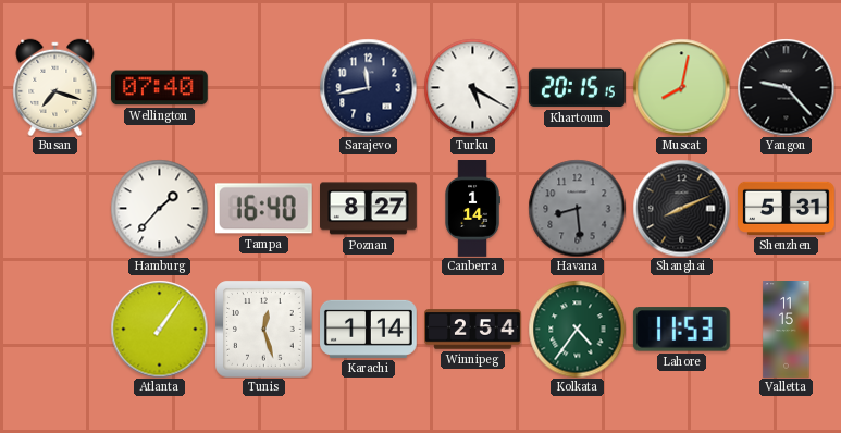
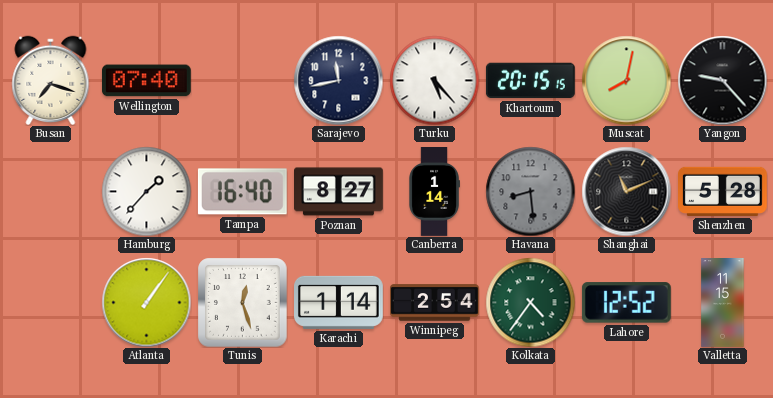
Turku: 5:20 -> 5:23 (434, 80)
Shanghai: 8:11 -> 11:11 (626, 191)
Shenzhen: 5:31 -> 5:28 (723, 191)
Lahore: 11:53 -> 12:52 (626, 303)
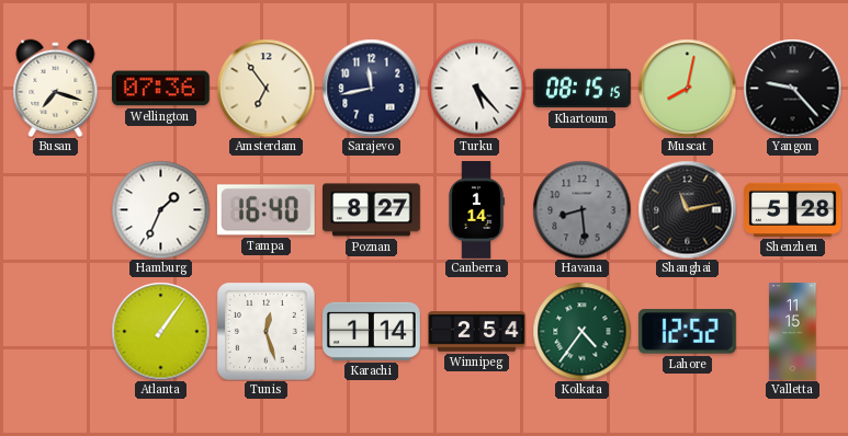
Wellington: 07:40 -> 07:36 (160, 89)
Amsterdam: none -> 6:54 (265, 88)
Khartoum: 20:15 -> 08:15 (581, 89)
Hamburg: 1:37 -> 1:34 (160, 209)
Shanghai: 11:11 -> 11:13 (687, 209)
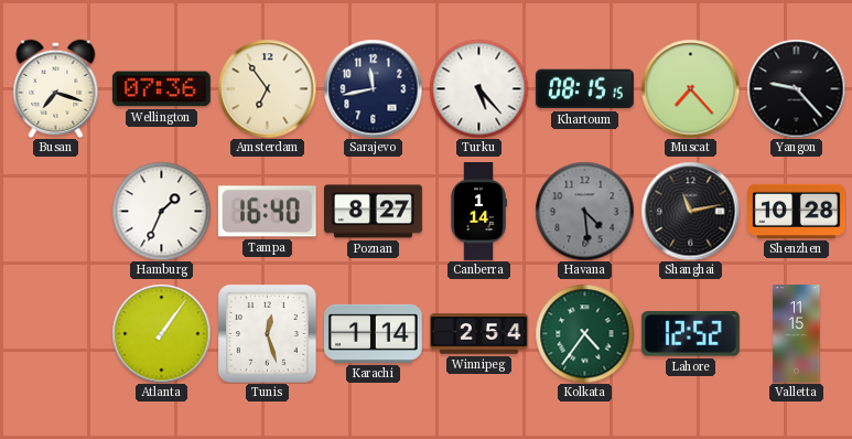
Muscat: 8:02 -> 7:23 (690, 88)
Havana: 8:29 -> 4:29 (584, 211)
Shenzhen: 5:28 -> 10:28 (797, 211)
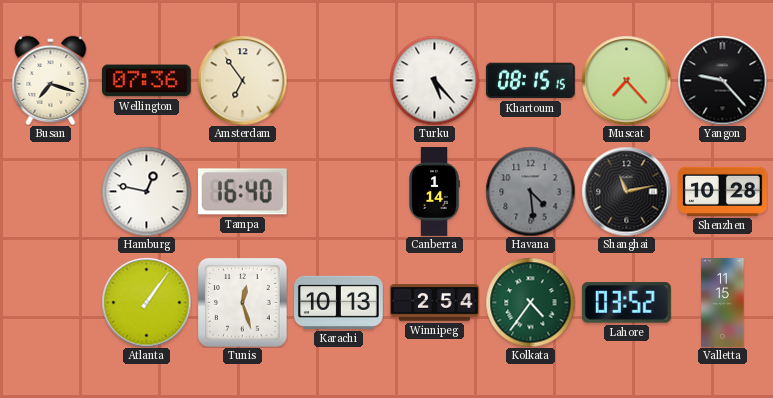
Sarajevo: 11:43 -> none (373, 88)
Hamburg: 1:34 -> 12:47 (146, 191)
Poznan: 8:27 -> none (374, 212)
Karachi: 1:14 -> 10:13 (339, 302)
Lahore: 12:52 -> 03:52 (626, 303)
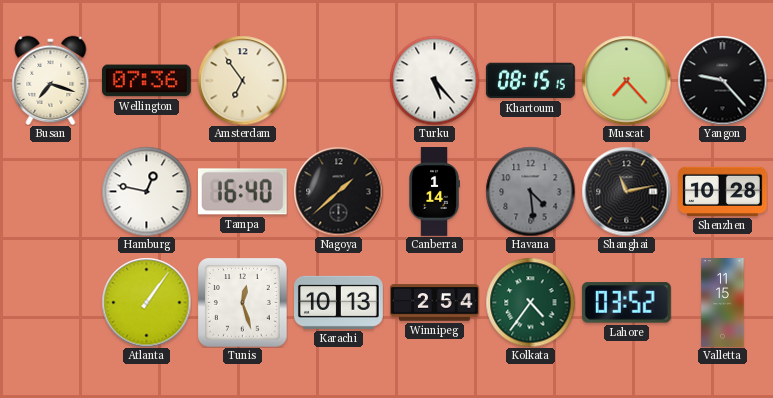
Nagoya: none -> 1:38 (338, 191)
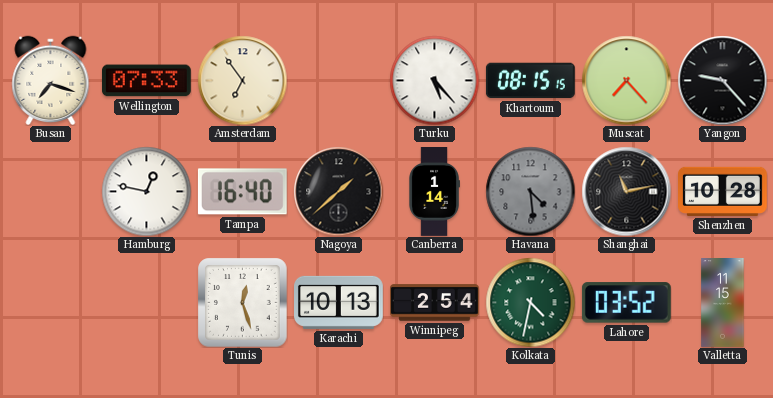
Wellington: 07:36 -> 07:33 (146, 81)
Atlanta: 1:06 -> none (146, 302)
Kolkata: 4:36 -> 4:32 (530, 302)
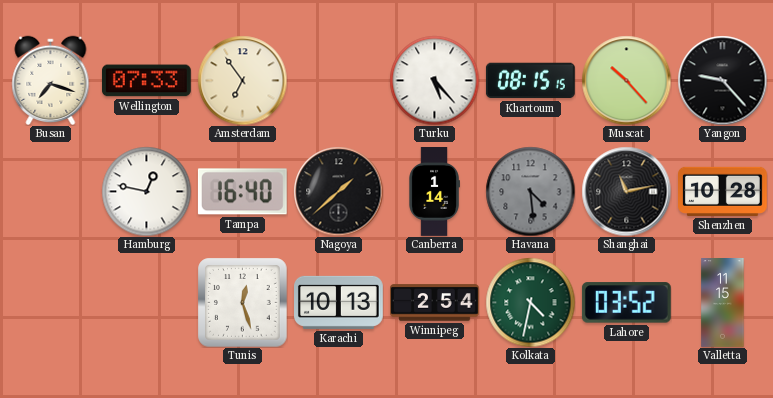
Muscat: 7:23 -> 10:23 (626, 80)
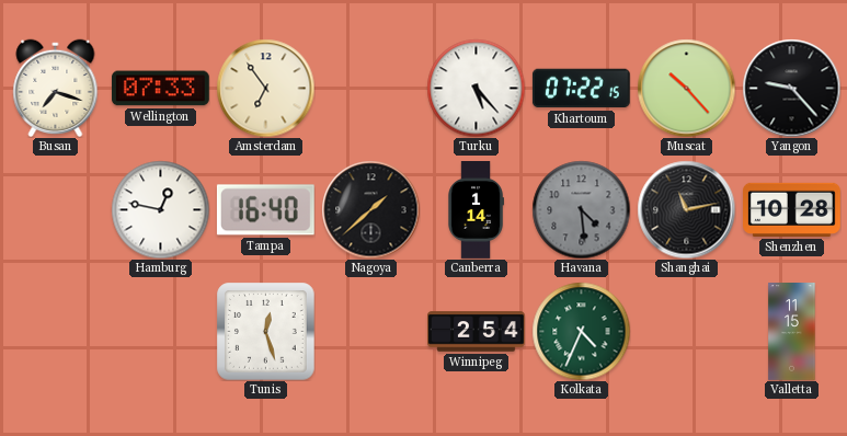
Khartoum: 08:15 -> 07:22 (581, 89)
Karachi: 10:13 -> none (339, 302)
Kolkata: 4:32 -> 4:34 (581, 331)
Lahore: 03:52 -> none (626, 303)
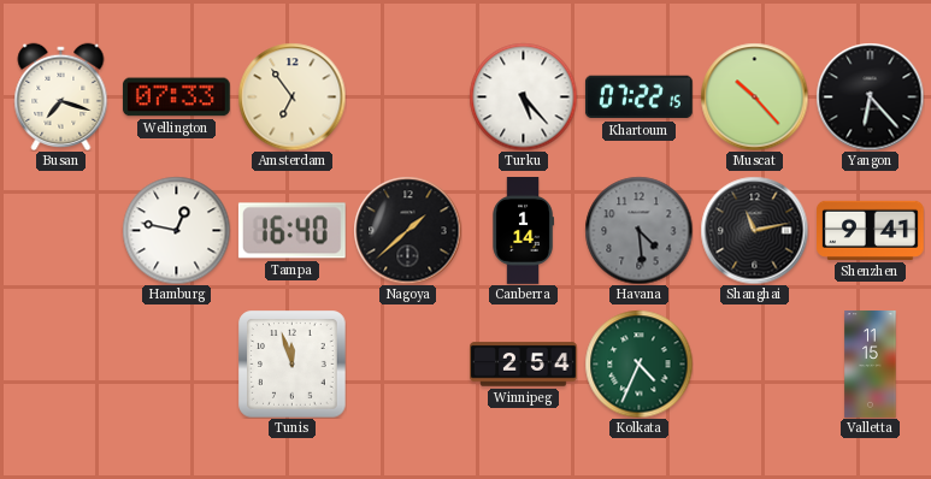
Yangon: 9:23 -> 6:23 (870, 96)
Shenzhen: 10:28 -> 9:41 (871, 230)
Tunis: 12:27 -> 11:57 (291, 363)
